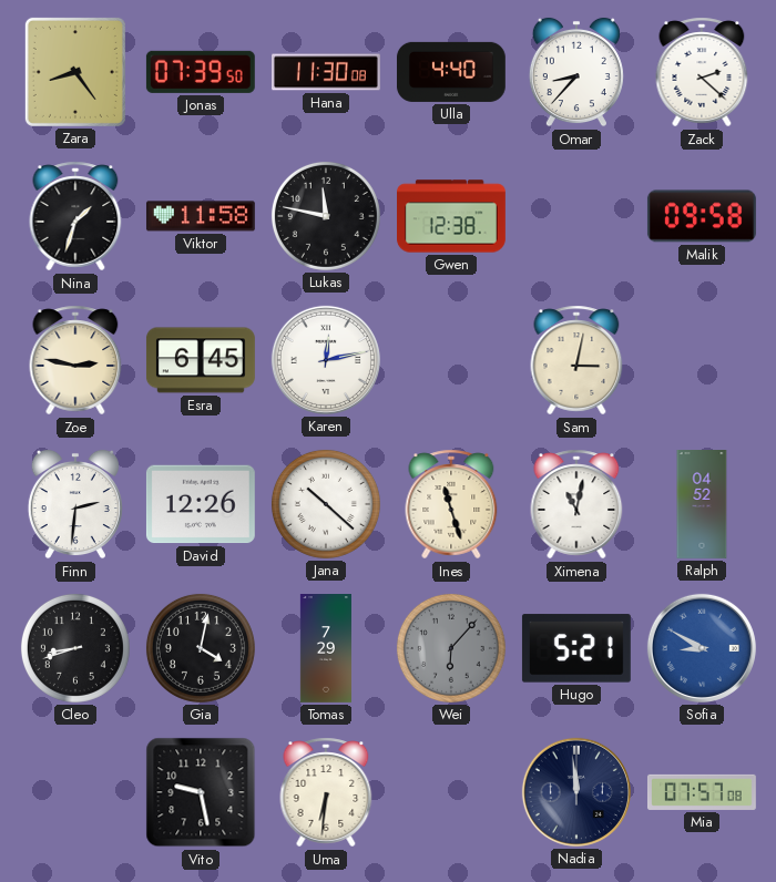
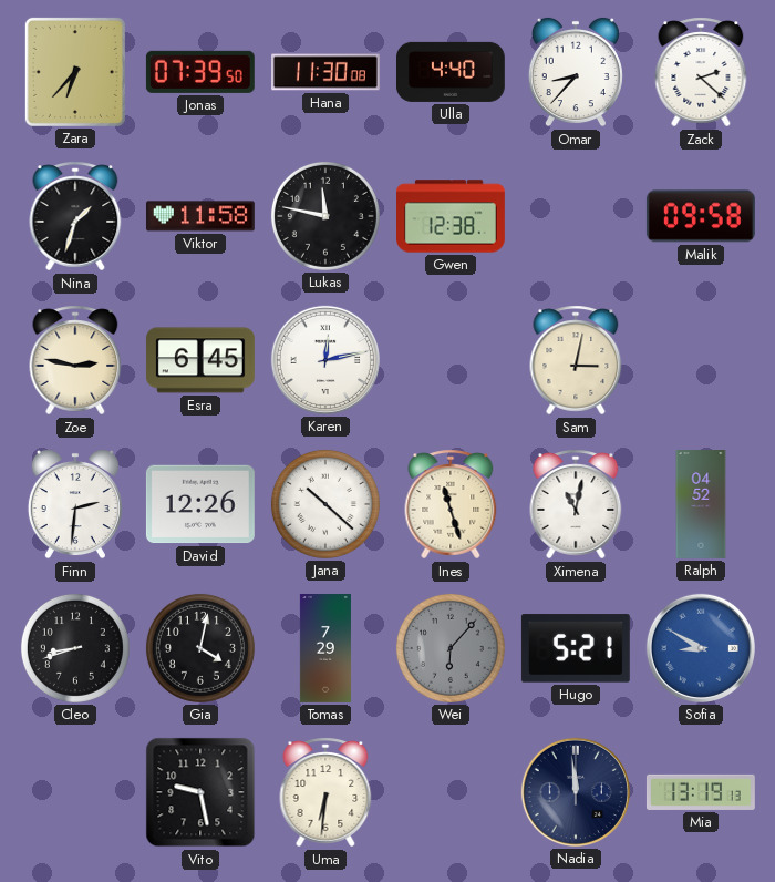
Zara: 8:24 -> 6:37 (75, 72)
Mia: 07:57 -> 13:19 (701, 792)
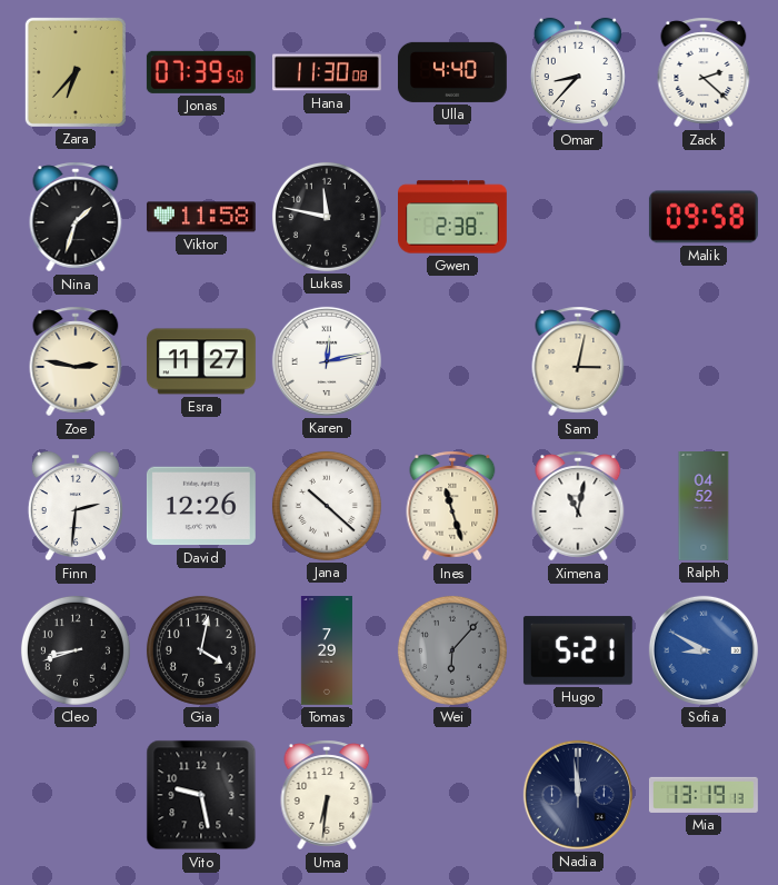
Gwen: 12:38 -> 2:38 (453, 217)
Esra: 6:45 -> 11:27 (201, 361)
